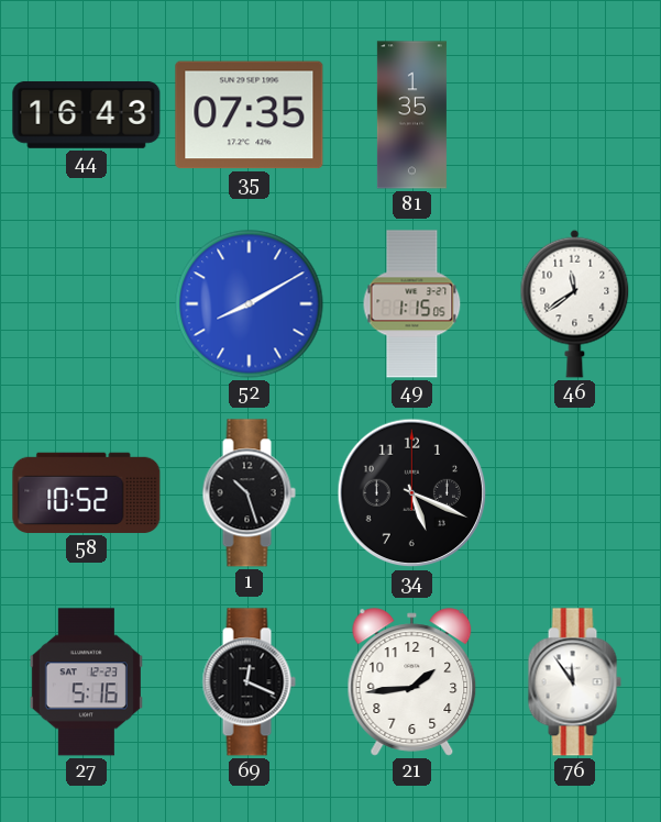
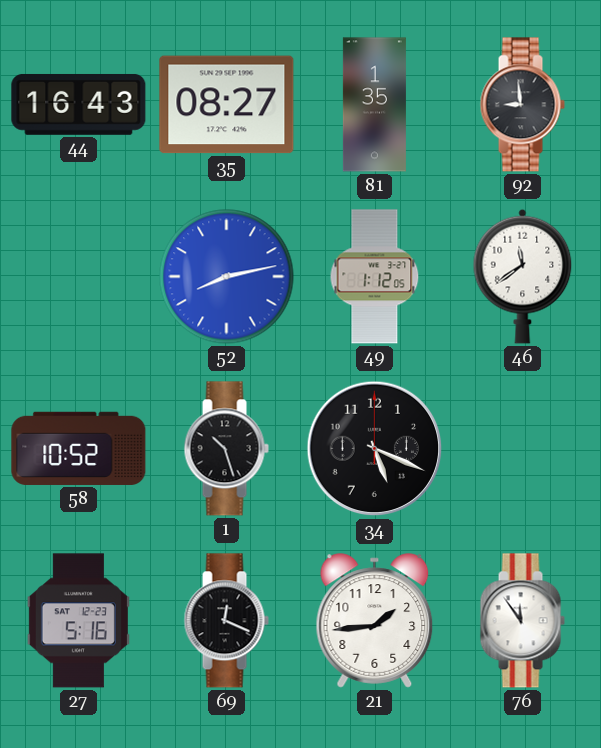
35: 07:35 -> 08:27 (227, 105)
92: none -> 8:59 (522, 105)
52: 8:10 -> 8:13 (227, 277)
49: 1:15 -> 1:12 (375, 277)
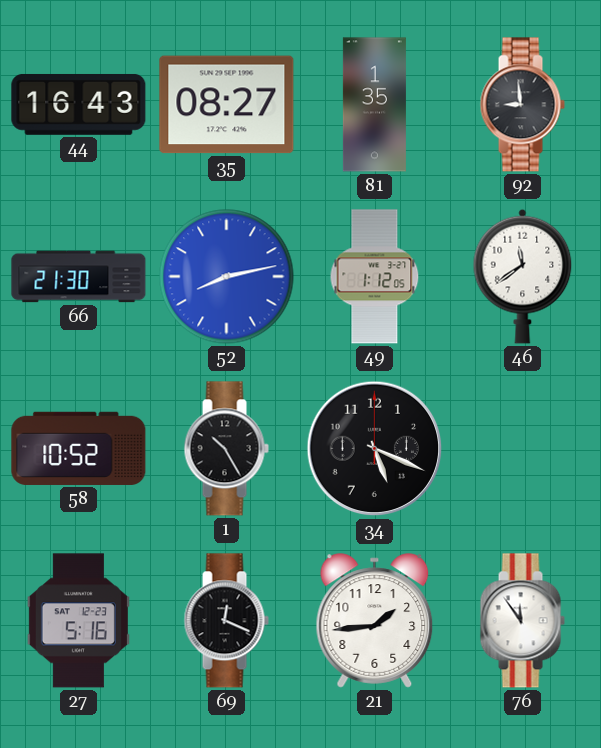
66: none -> 21:30 (79, 277)
1: 10:27 -> 10:25 (226, 449)
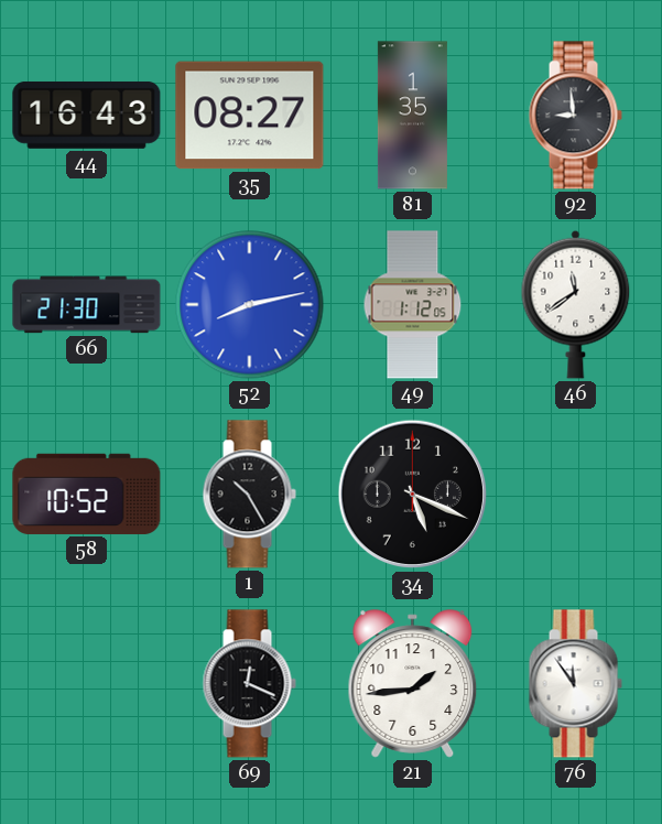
27: 5:16 -> none (78, 621)
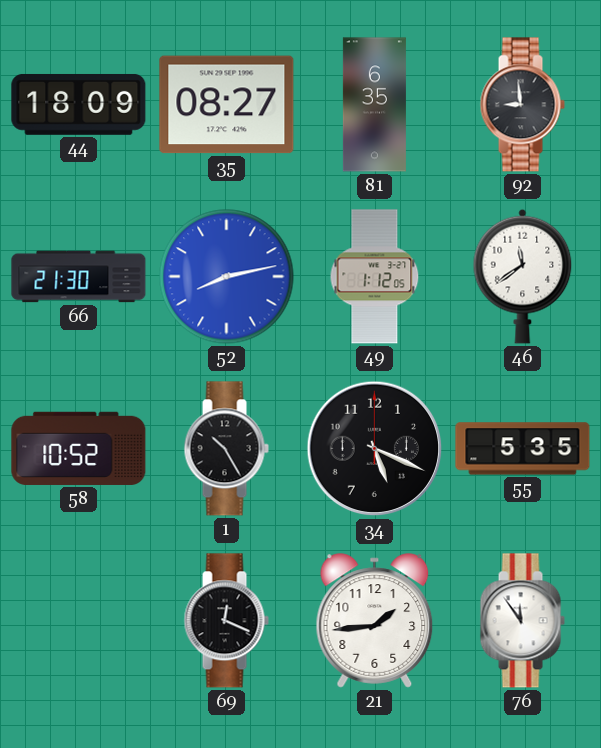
44: 16:43 -> 18:09 (79, 104)
81: 1:35 -> 6:35 (374, 105)
55: none -> 5:35 (523, 449)
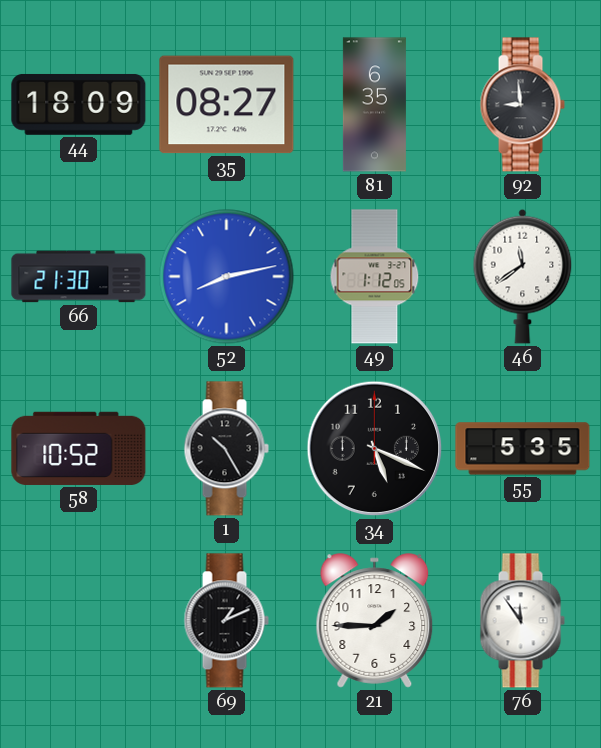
69: 12:19 -> 1:11 (226, 621)
21: 1:44 -> 1:45 (375, 621)
